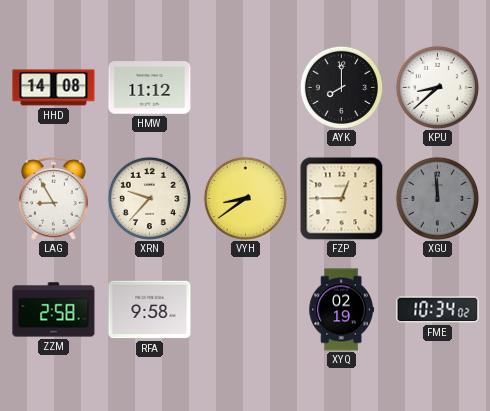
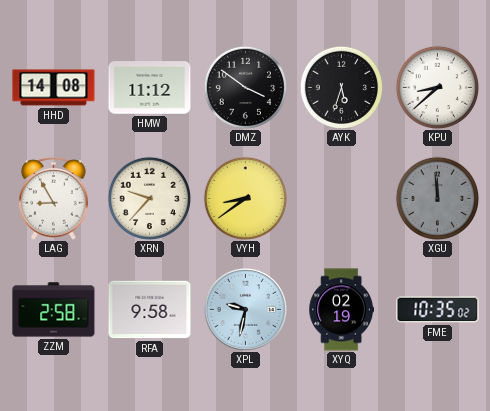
DMZ: none -> 3:51 (245, 87)
AYK: 8:00 -> 5:33 (341, 87)
FZP: 12:45 -> none (341, 198)
XPL: none -> 9:32 (245, 309)
FME: 10:34 -> 10:35 (438, 310)
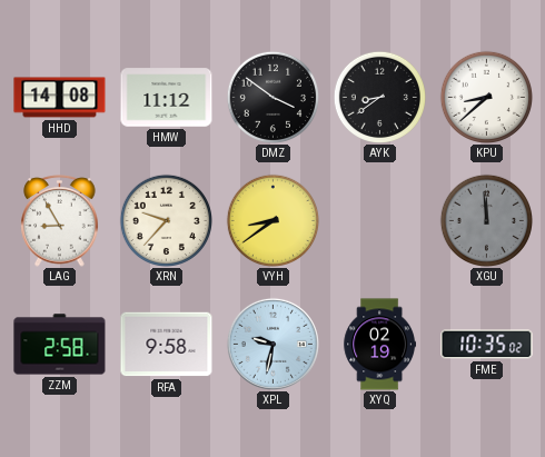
AYK: 5:33 -> 8:39 (379, 97)
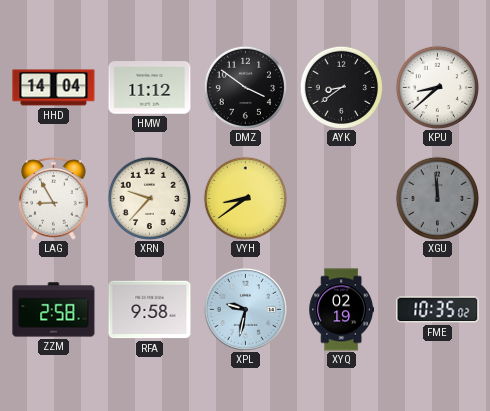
HHD: 14:08 -> 14:04 (54, 88)
